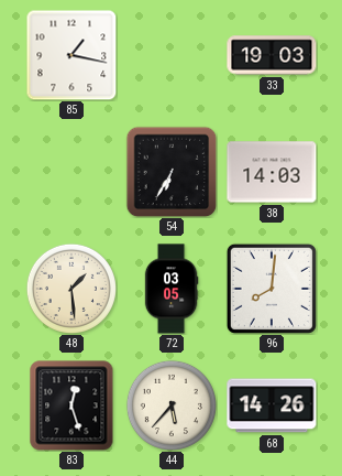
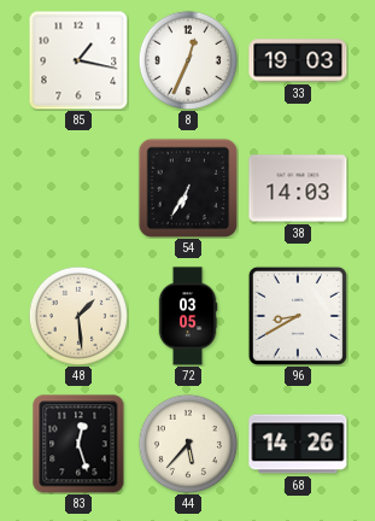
8: none -> 12:34 (188, 60)
96: 8:01 -> 8:40 (298, 316)
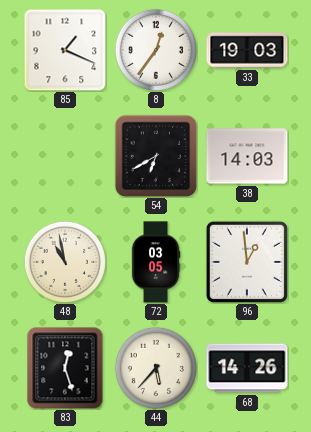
85: 1:17 -> 1:19 (65, 50)
8: 12:34 -> 12:36 (156, 50)
54: 6:35 -> 6:40 (156, 156)
48: 1:29 -> 10:58 (65, 262)
96: 8:40 -> 12:59 (247, 262)
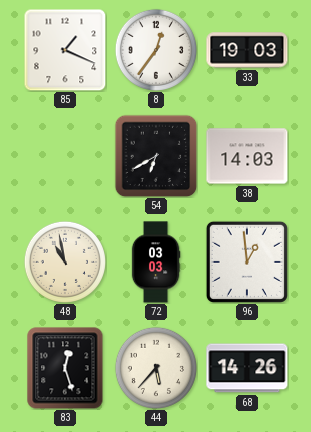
72: 03:05 -> 03:03 (156, 262)
